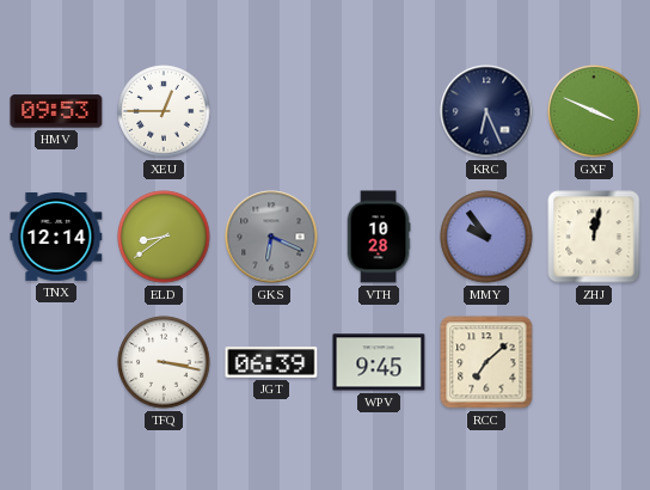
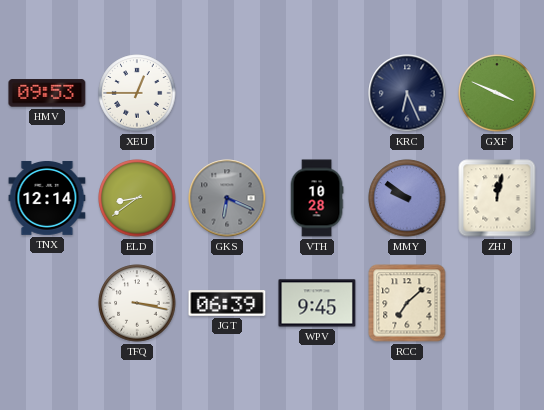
MMY: 9:54 -> 9:51 (407, 198)
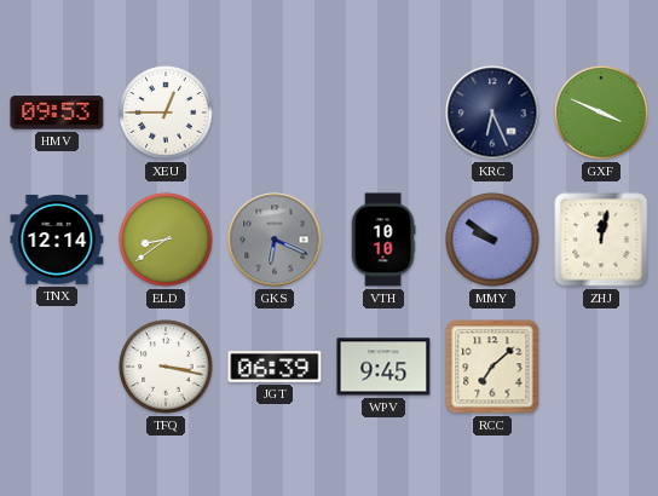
VTH: 10:28 -> 10:10 (383, 240)
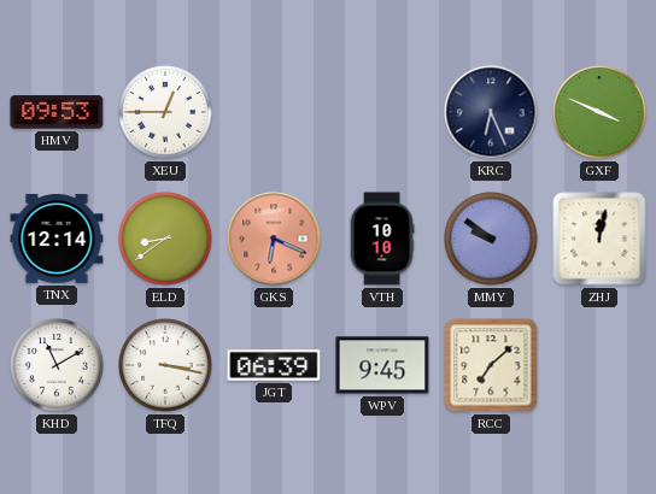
GKS dial: grey -> salmon (274, 239)
KHD: none -> 11:10 (57, 365)
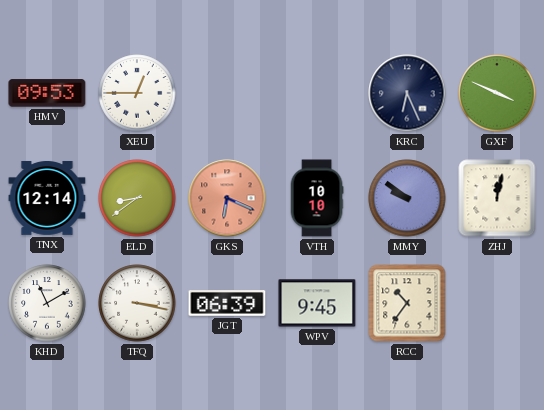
RCC: 7:08 -> 10:36 (407, 303)
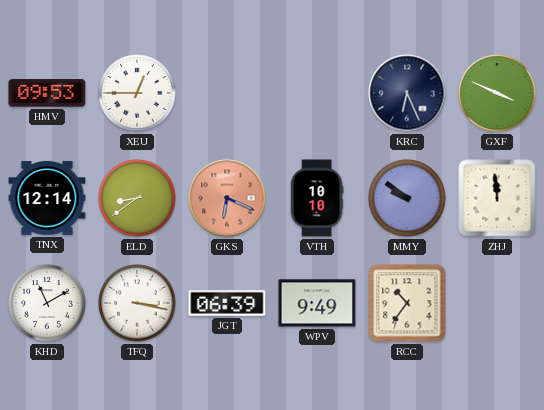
ZHJ: 12:02 -> 11:59 (497, 198)
WPV: 9:45 -> 9:49 (317, 303)
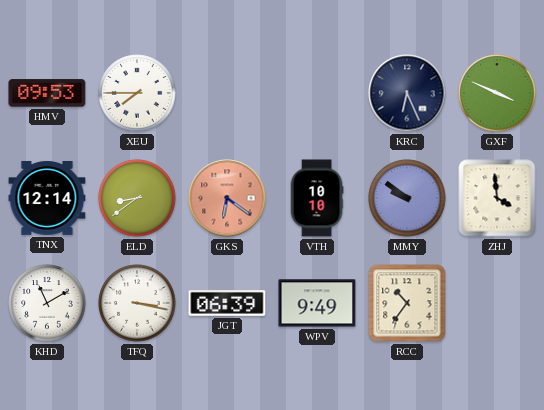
XEU: 12:45 -> 7:45 (137, 93)
GKS: 6:19 -> 6:21 (227, 198)
ZHJ: 11:59 -> 3:59 (497, 198)
